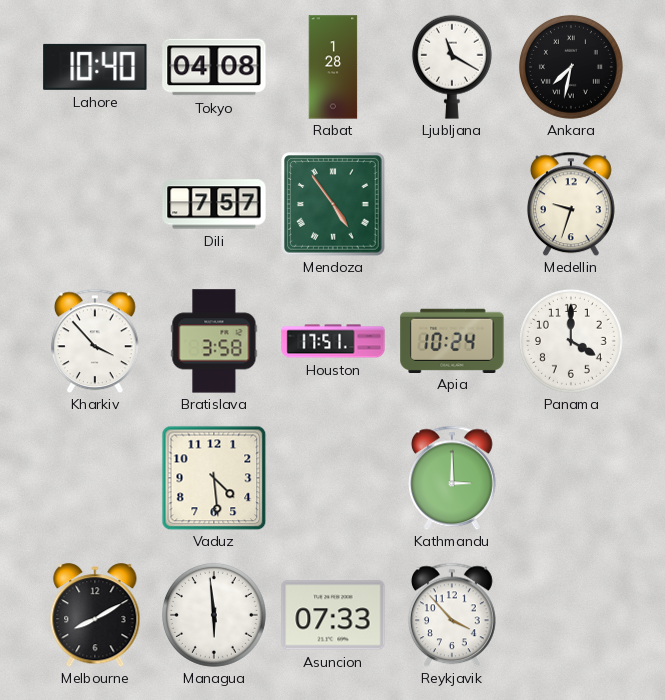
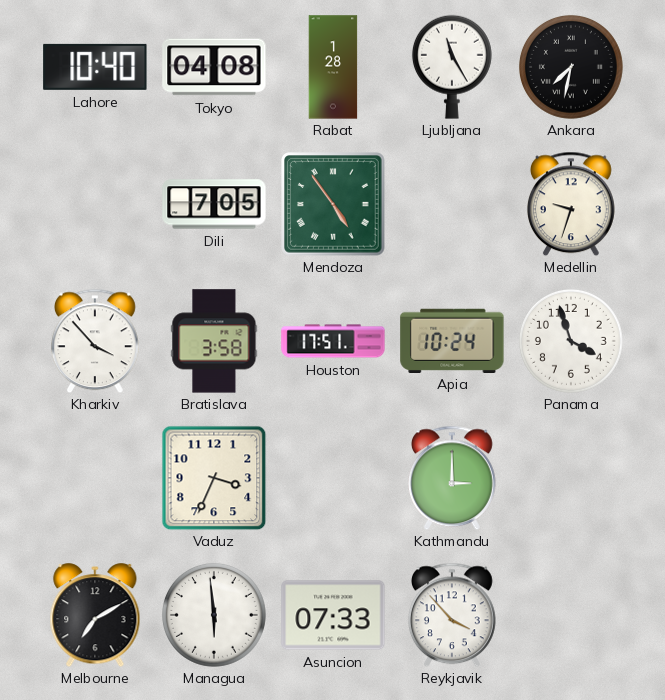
Ljubljana: 11:20 -> 11:25 (452, 67)
Dili: 7:57 -> 7:05 (214, 204)
Panama: 4:00 -> 3:57 (571, 341)
Vaduz: 4:29 -> 3:34 (214, 478)
Melbourne: 8:10 -> 7:10 (95, 615)
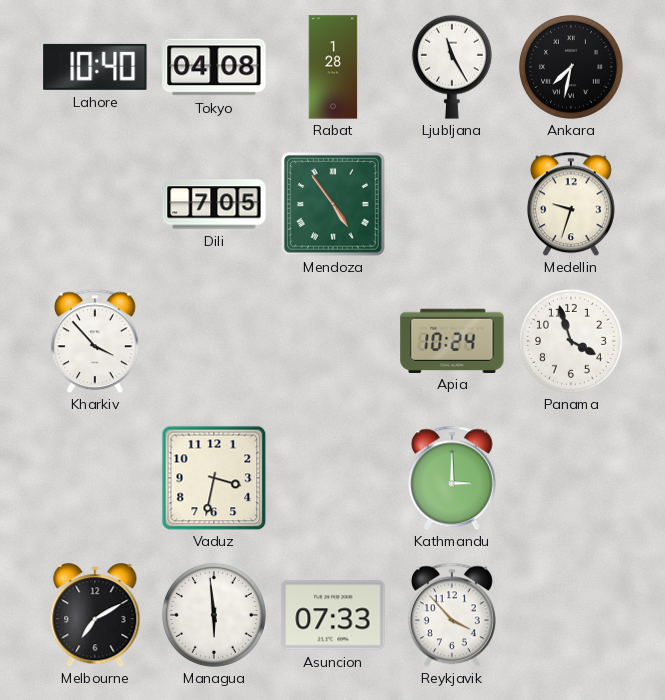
Bratislava: 3:58 -> none (214, 341)
Houston: 17:51 -> none (333, 341)
Vaduz: 3:34 -> 3:32 (214, 478)
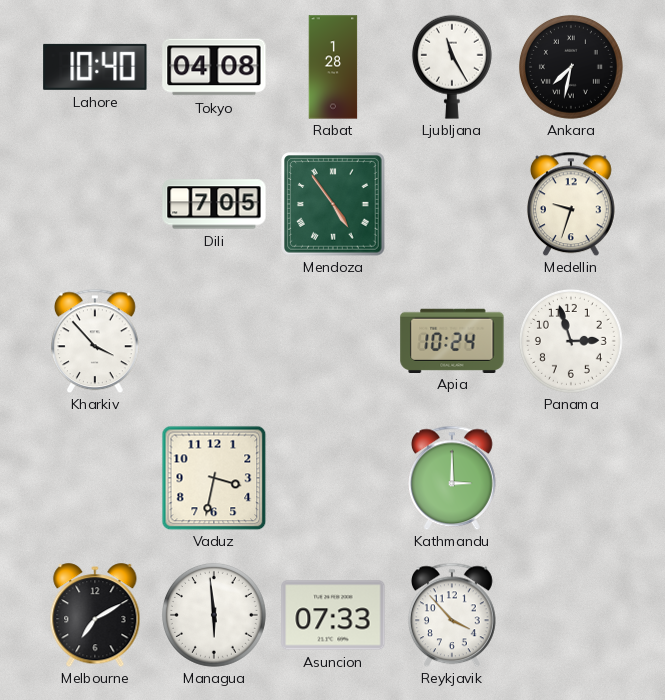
Panama: 3:57 -> 2:57 (571, 341)
